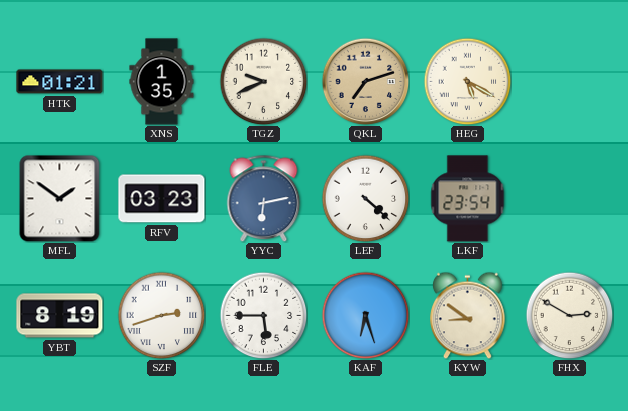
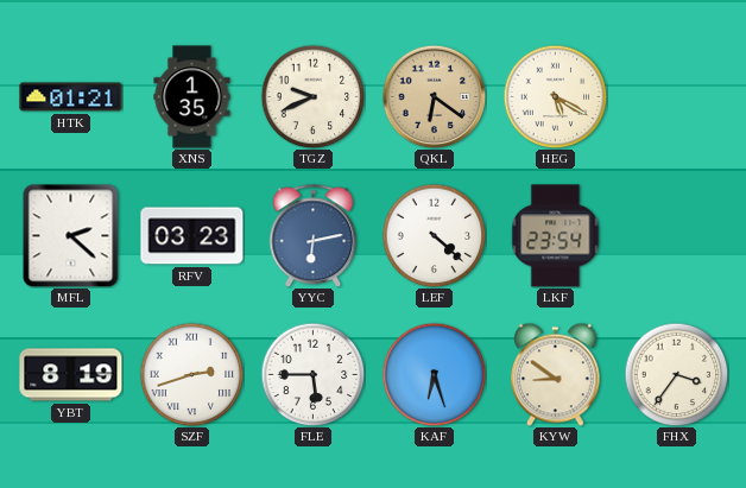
QKL: 7:12 -> 6:21 (434, 96)
MFL: 1:51 -> 2:22 (71, 235)
FHX: 2:50 -> 3:36 (676, 374)
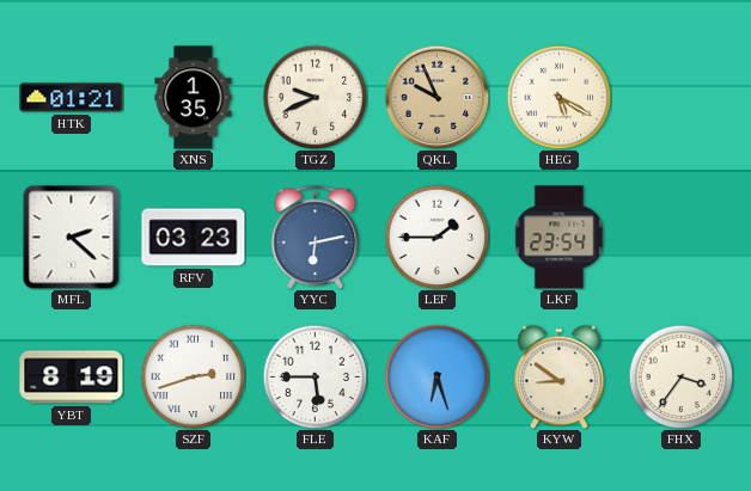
QKL: 6:21 -> 9:56 (436, 97)
LEF: 4:22 -> 1:45 (436, 237)
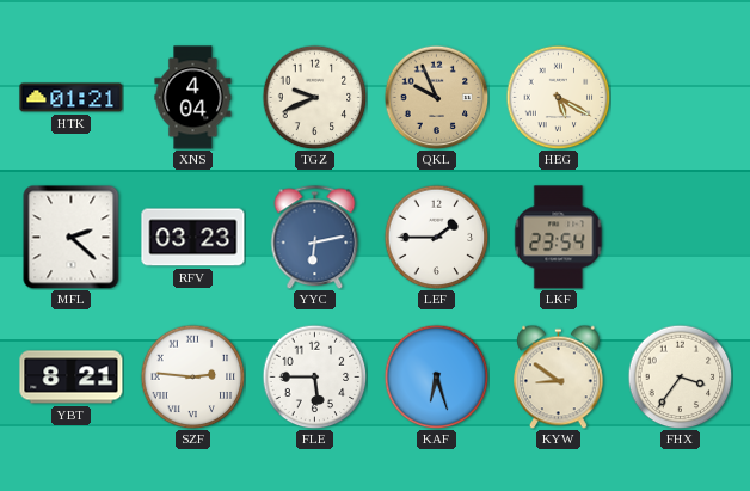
XNS: 1:35 -> 4:04 (193, 98)
YBT: 8:19 -> 8:21 (72, 378)
SZF: 2:42 -> 2:46 (192, 376)
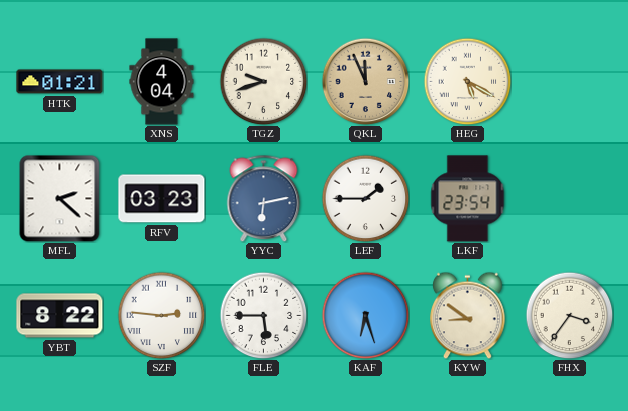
TGZ: 9:41 -> 9:42 (263, 81)
QKL: 9:56 -> 11:56 (365, 81)
YBT: 8:21 -> 8:22 (60, 316)
